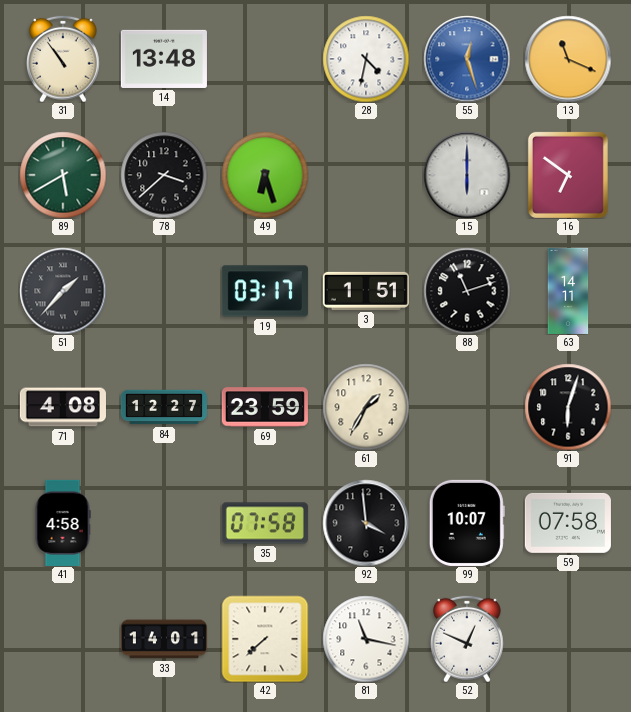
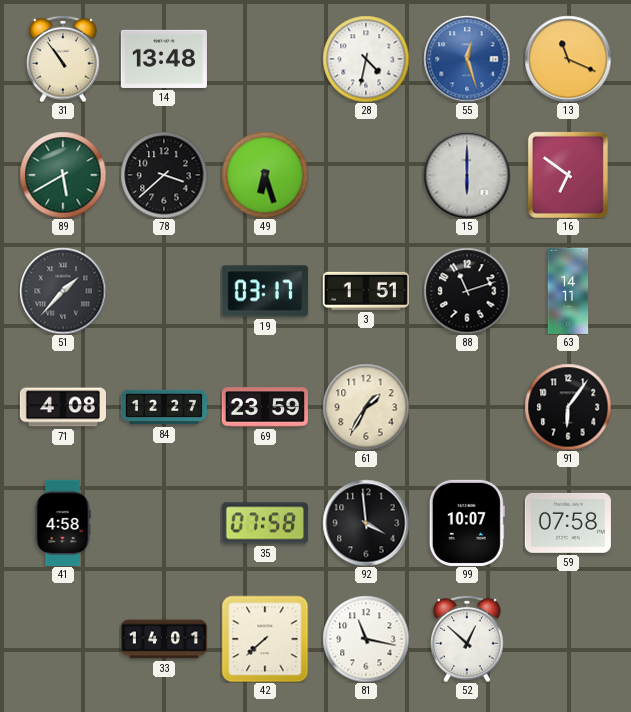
91: 6:03 -> 6:06 (568, 407)
52: 12:49 -> 12:52 (468, 639)
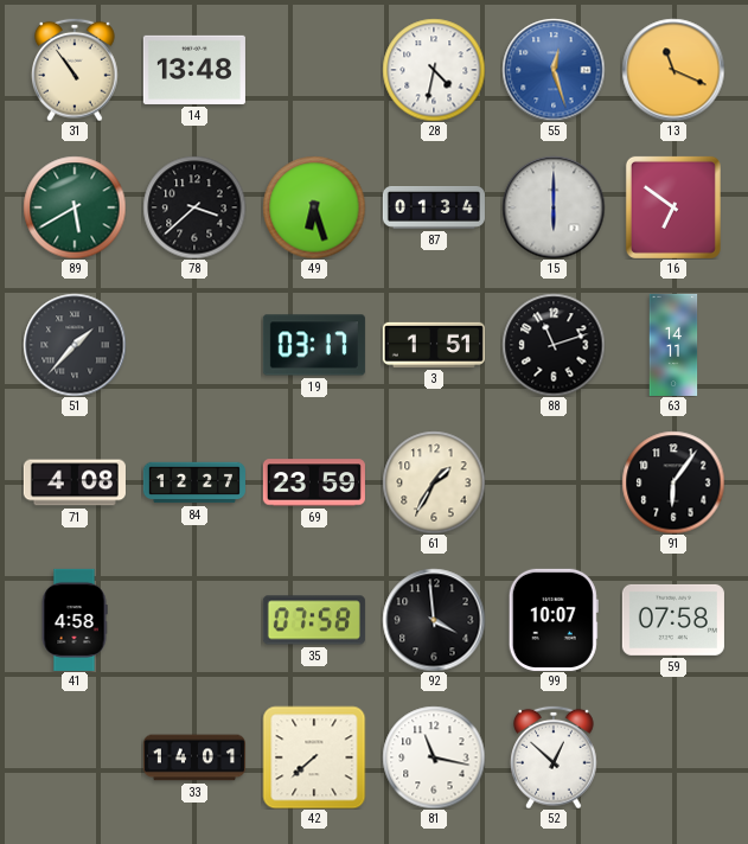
87: none -> 01:34 (434, 209)
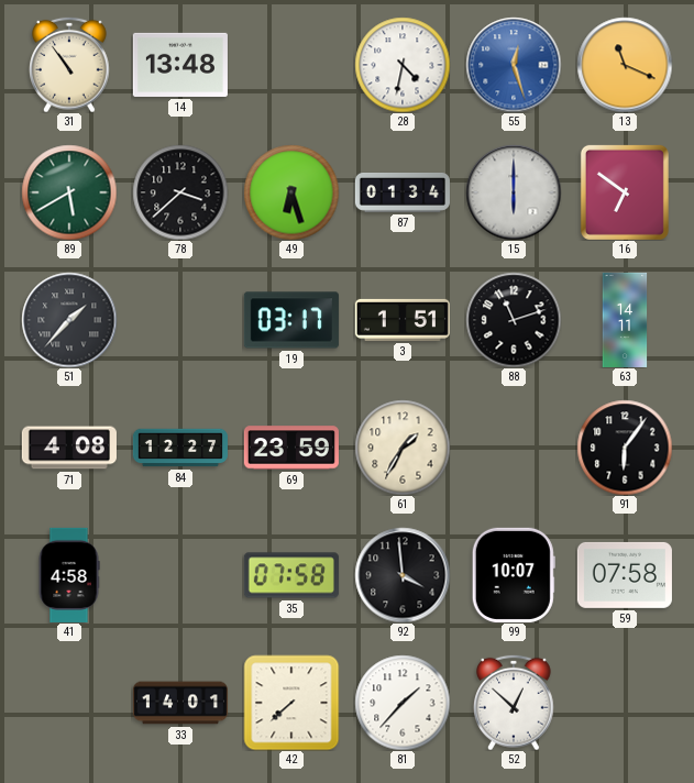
81: 11:17 -> 1:37 (403, 703)
